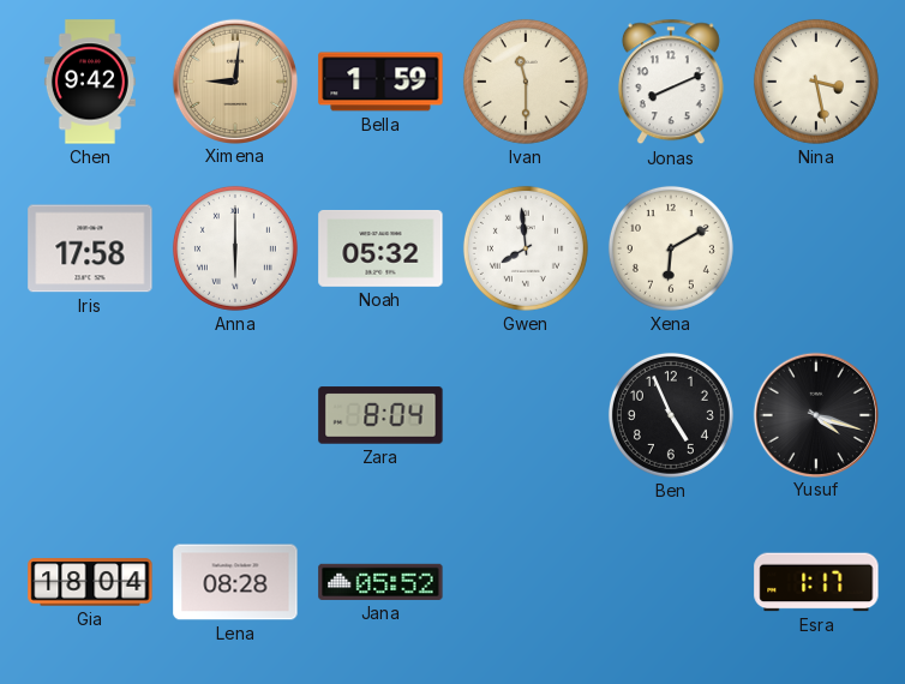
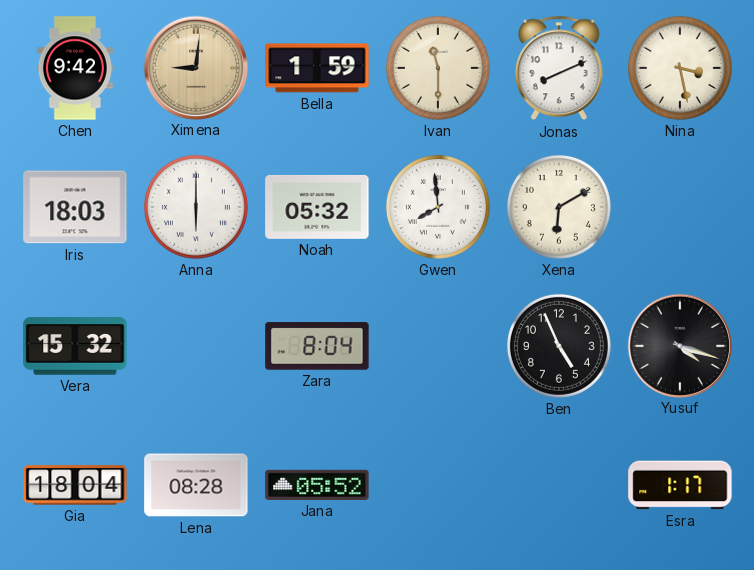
Iris: 17:58 -> 18:03 (75, 207)
Vera: none -> 15:32 (75, 346)
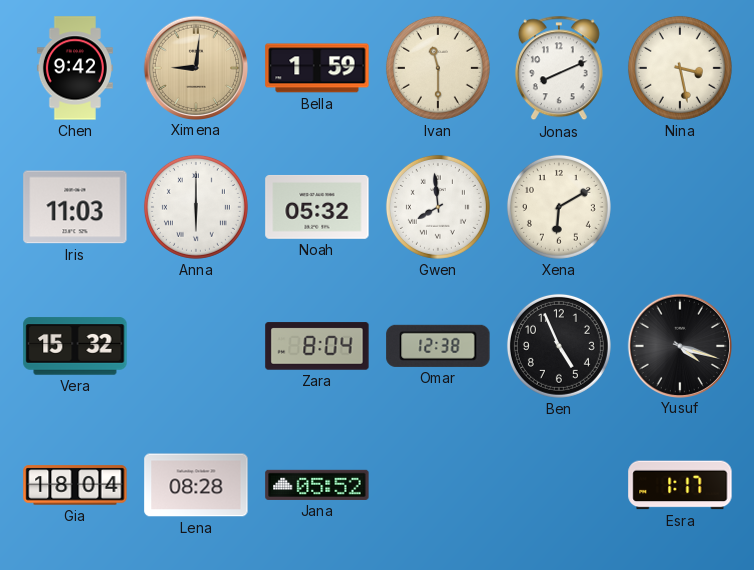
Iris: 18:03 -> 11:03 (75, 207)
Omar: none -> 12:38 (438, 346)
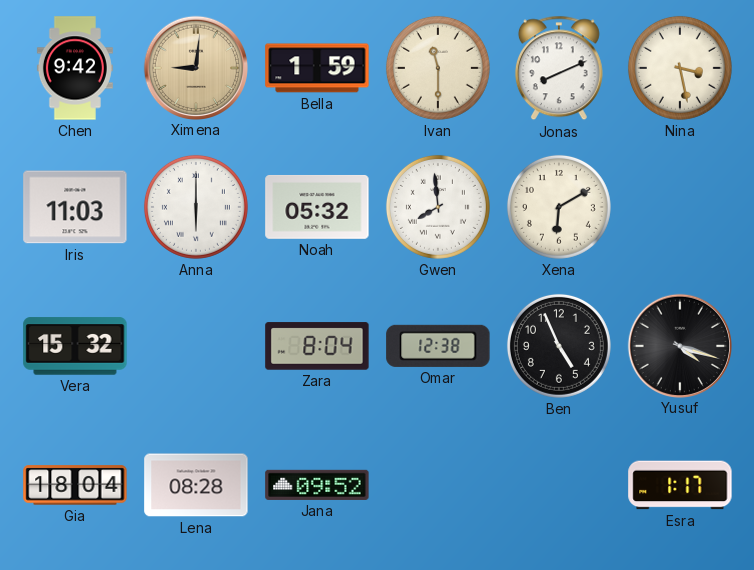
Jana: 05:52 -> 09:52 (317, 485)
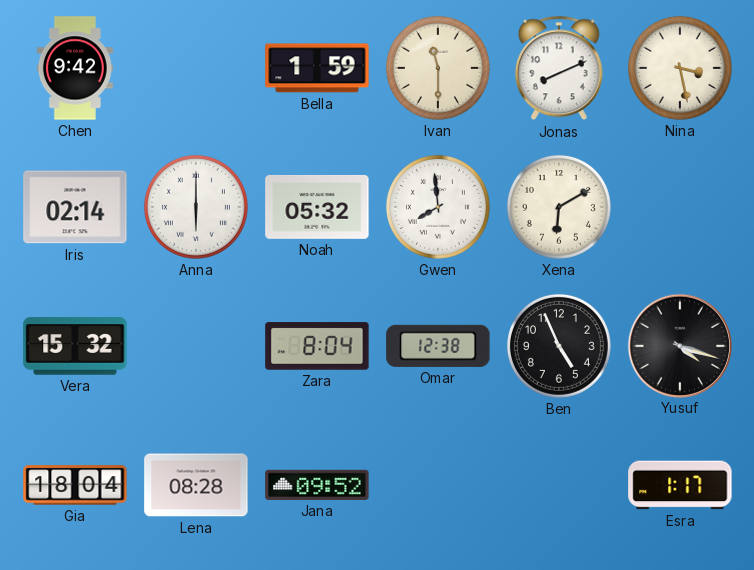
Ximena: 9:01 -> none (195, 67)
Iris: 11:03 -> 02:14 (75, 207)
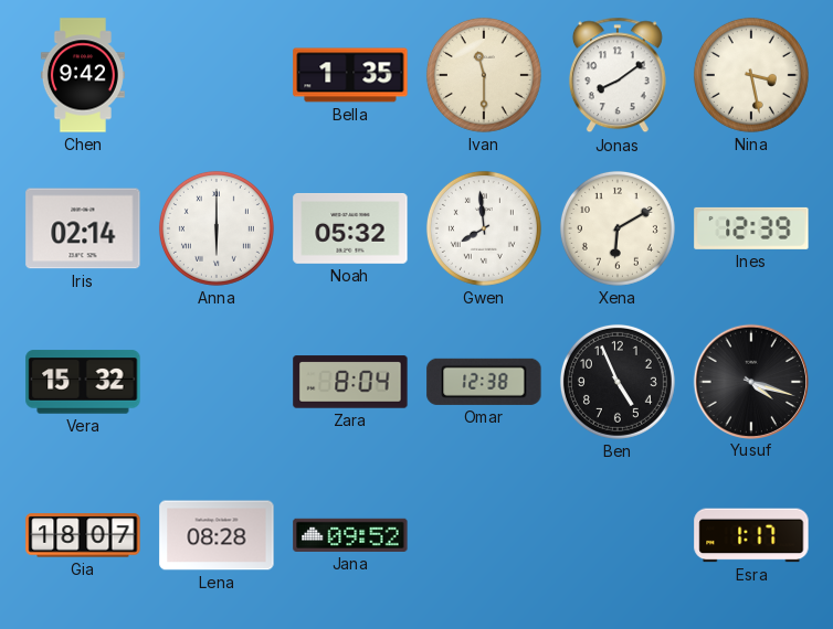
Bella: 1:59 -> 1:35 (350, 75)
Jonas: 8:11 -> 8:09 (618, 75)
Ines: none -> 12:39 (751, 228)
Gia: 18:04 -> 18:07 (83, 535)
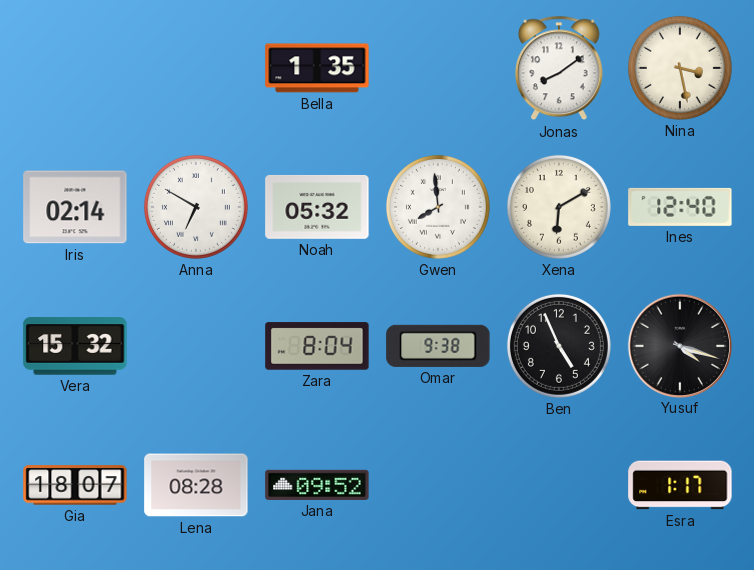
Chen: 9:42 -> none (83, 75)
Ivan: 11:30 -> none (484, 75)
Anna: 6:00 -> 6:50 (196, 207)
Ines: 12:39 -> 12:40 (680, 207)
Omar: 12:38 -> 9:38 (438, 346)
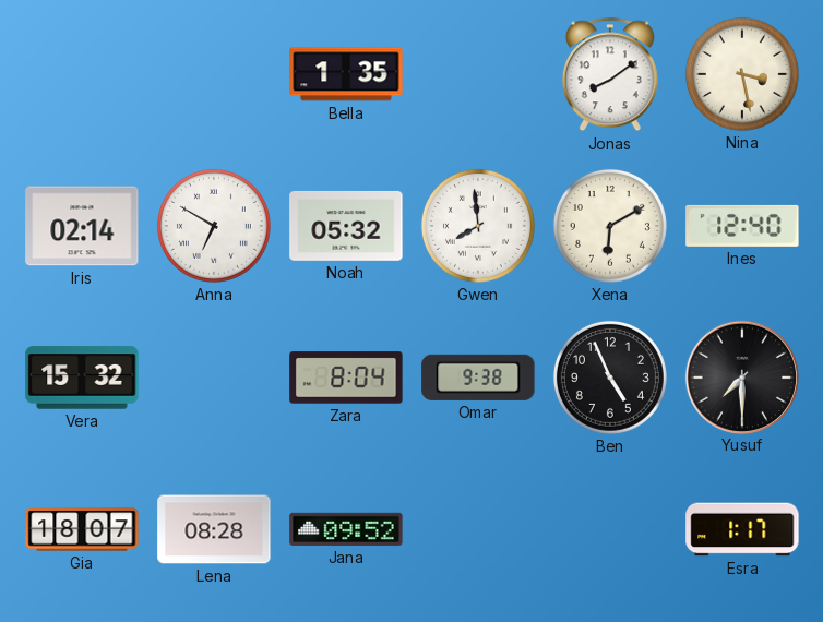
Yusuf: 4:18 -> 7:30 (741, 376)
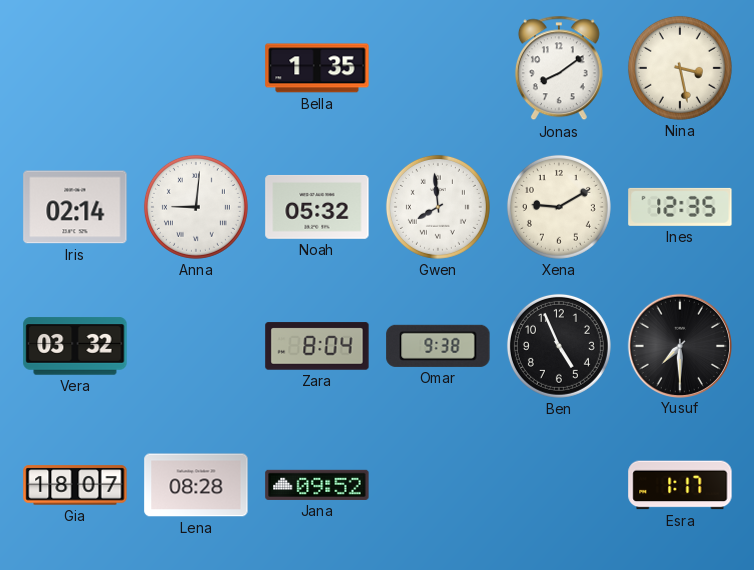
Anna: 6:50 -> 9:01 (196, 207)
Xena: 6:10 -> 9:10 (559, 207)
Ines: 12:40 -> 12:35 (680, 207)
Vera: 15:32 -> 03:32 (75, 346)
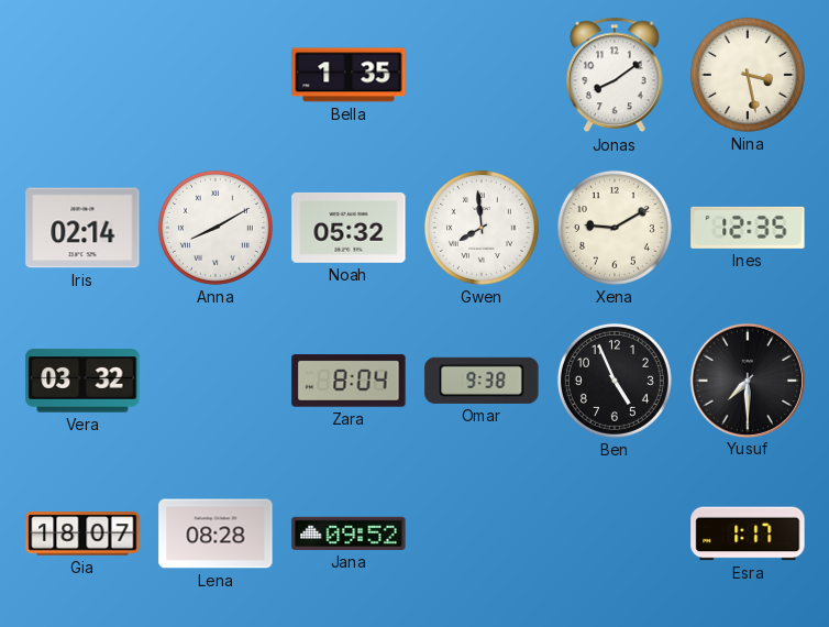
Anna: 9:01 -> 8:10 (215, 228)
